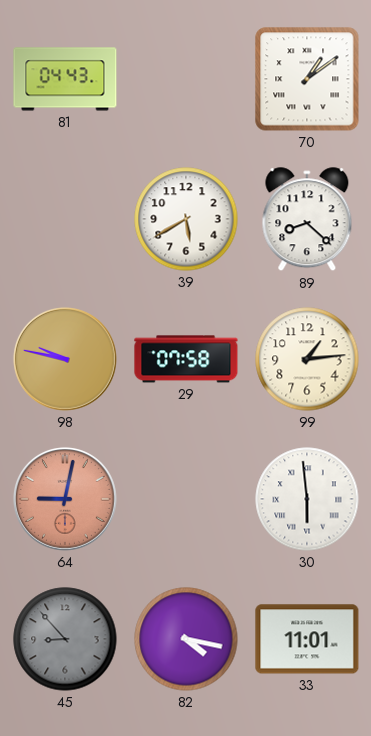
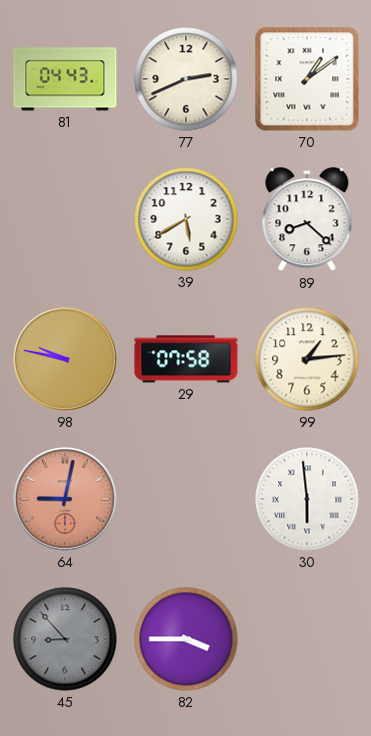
77: none -> 2:41 (186, 79)
82: 4:17 -> 3:45 (186, 639)
33: 11:01 -> none (307, 639)
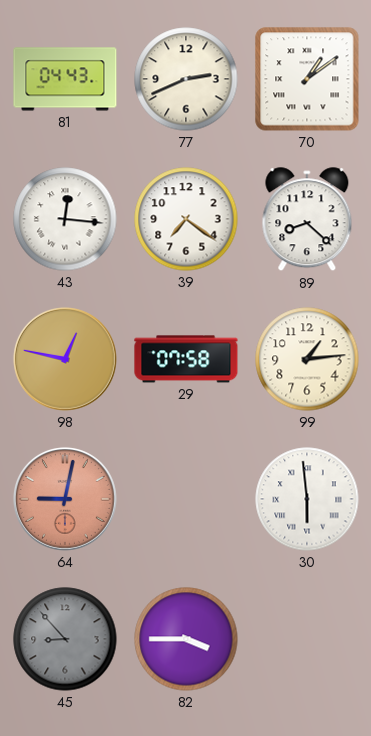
43: none -> 12:16 (65, 219)
39: 5:40 -> 7:21 (186, 219)
98: 9:47 -> 12:47 (65, 359)
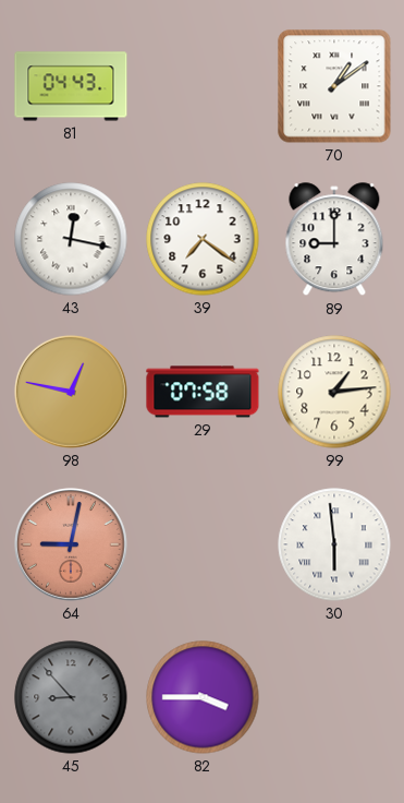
77: 2:41 -> none (186, 79)
43: 12:16 -> 12:17 (71, 239)
89: 8:22 -> 9:00 (334, 240)
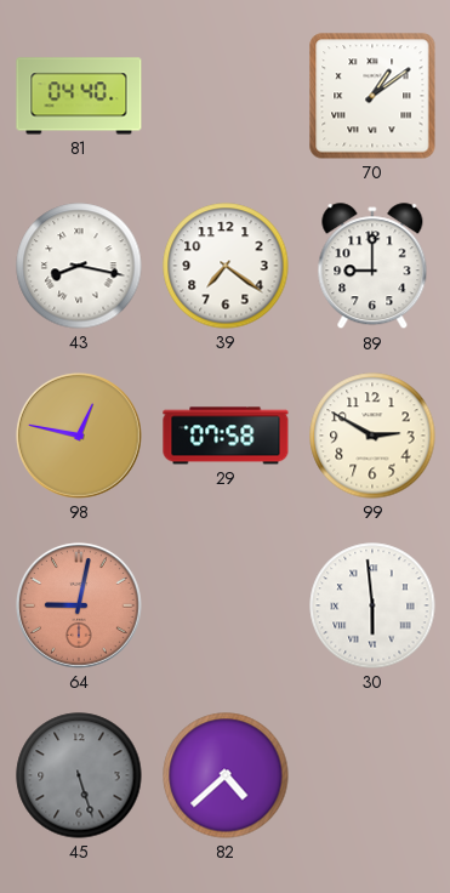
81: 04:43 -> 04:40 (79, 96)
43: 12:17 -> 8:17 (79, 266)
99: 1:14 -> 2:50 (372, 436)
45: 8:53 -> 5:27 (79, 775)
82: 3:45 -> 4:38 (226, 775)
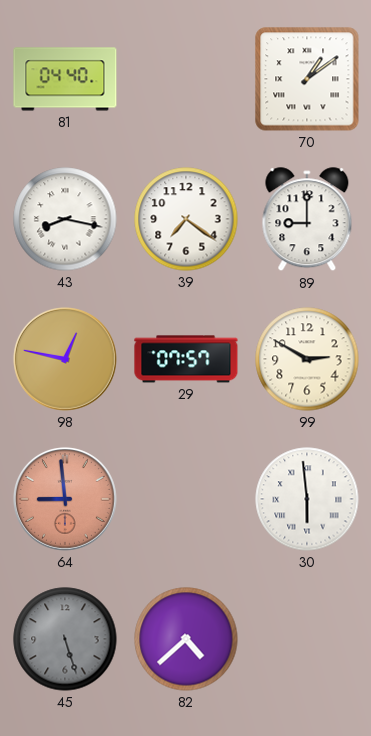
29: 07:58 -> 07:57 (186, 359)
64: 9:02 -> 8:59 (65, 499)
